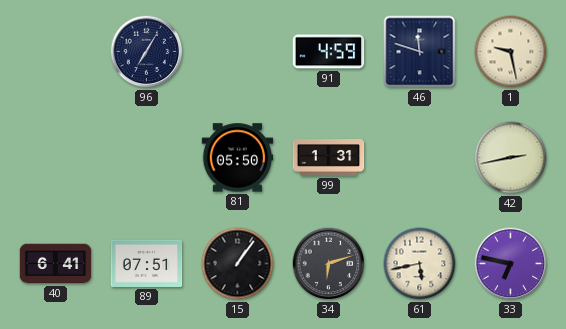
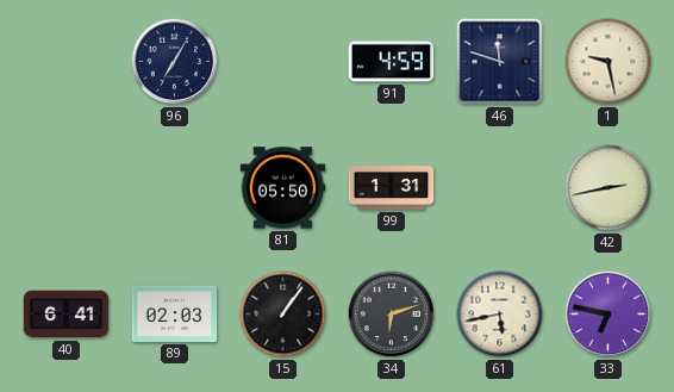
89: 07:51 -> 02:03 (175, 313)
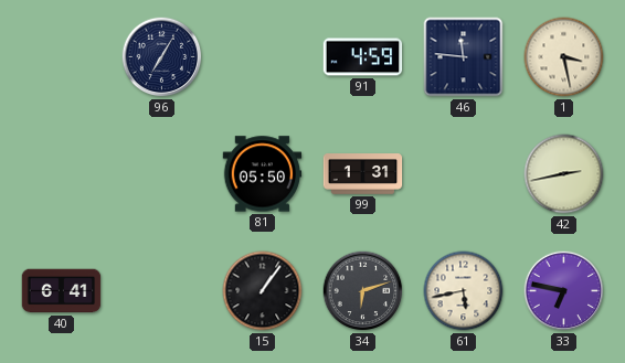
46: 11:48 -> 11:46 (464, 57)
1: 9:28 -> 3:28 (564, 57)
89: 02:03 -> none (175, 313)
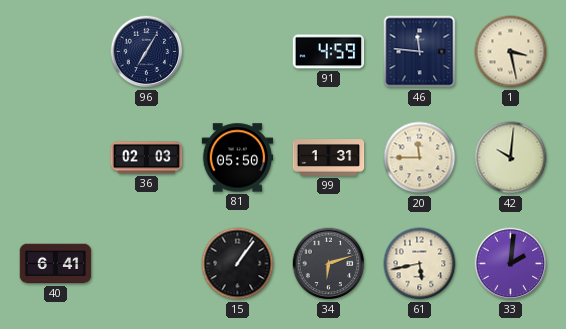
36: none -> 02:03 (147, 158)
20: none -> 11:45 (420, 158)
42: 2:43 -> 10:01 (511, 158)
33: 6:47 -> 2:01 (511, 264)
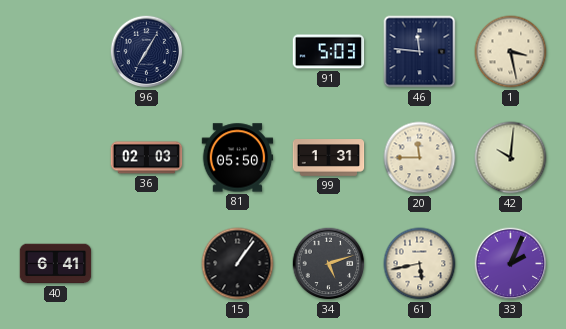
91: 4:59 -> 5:03 (329, 52)
34: 6:12 -> 5:12 (329, 264)
33: 2:01 -> 2:04 (511, 264)
